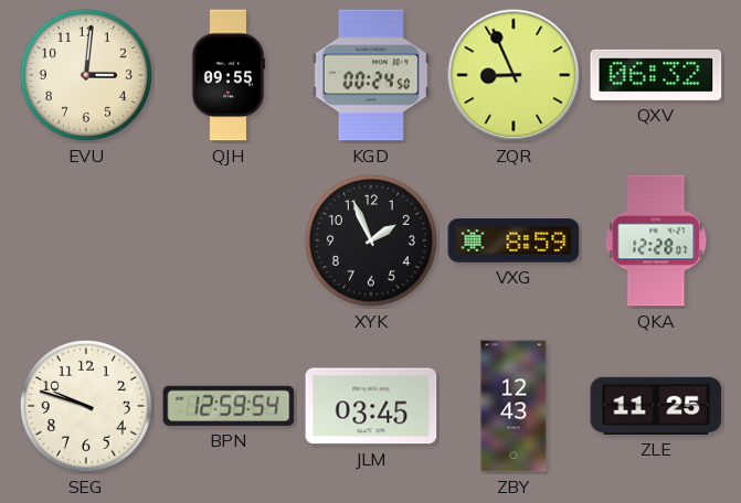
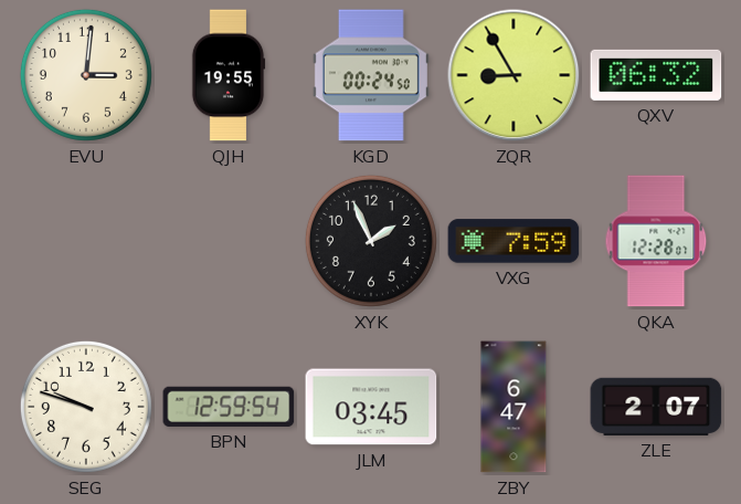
QJH: 09:55 -> 19:55 (229, 75)
ZQR: 8:56 -> 8:55 (514, 75)
VXG: 8:59 -> 7:59 (514, 241)
ZBY: 12:43 -> 6:47 (514, 407)
ZLE: 11:25 -> 2:07 (656, 407)
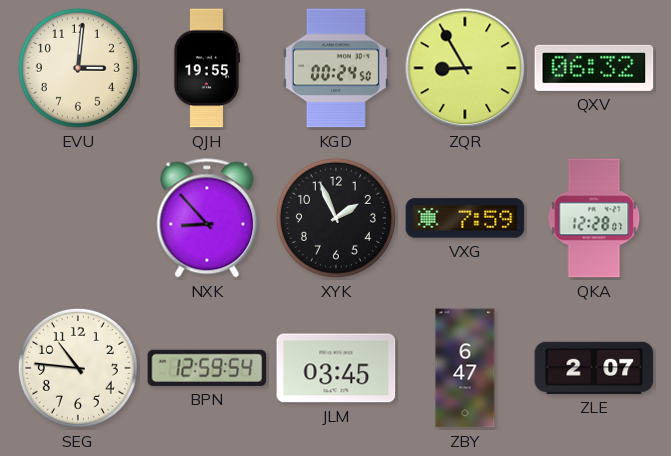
NXK: none -> 8:53 (207, 218)
SEG: 9:48 -> 10:46 (78, 368)
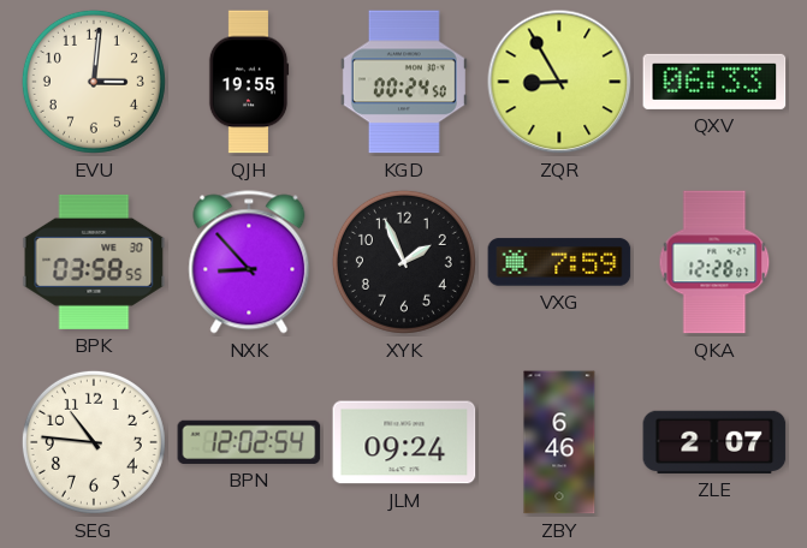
QXV: 06:32 -> 06:33 (714, 82)
BPK: none -> 03:58 (94, 262)
BPN: 12:59 -> 12:02 (249, 442)
JLM: 03:45 -> 09:24 (404, 442)
ZBY: 6:47 -> 6:46 (559, 442)
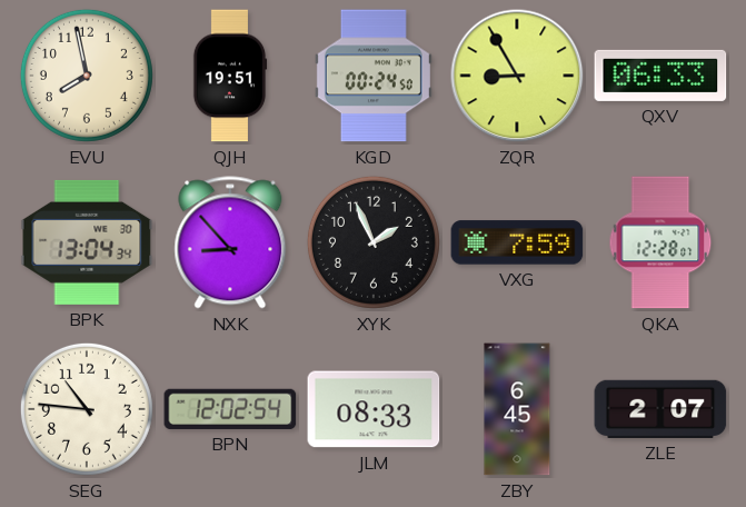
EVU: 3:01 -> 7:58 (87, 76)
QJH: 19:55 -> 19:51 (230, 76)
BPK: 03:58 -> 13:04 (87, 242)
JLM: 09:24 -> 08:33 (374, 409)
ZBY: 6:46 -> 6:45 (517, 409)
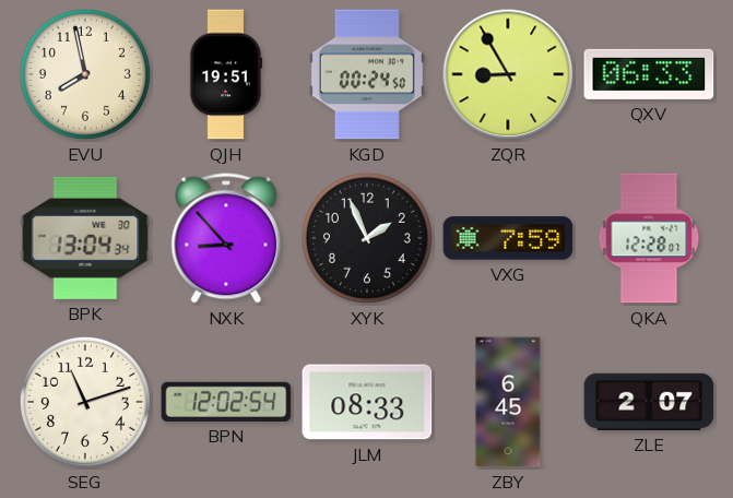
SEG: 10:46 -> 11:12 (85, 402)
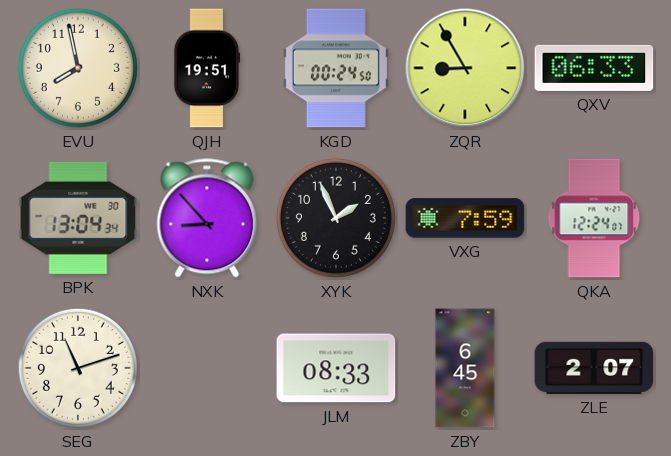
QKA: 12:28 -> 12:24 (594, 218)
BPN: 12:02 -> none (226, 402)
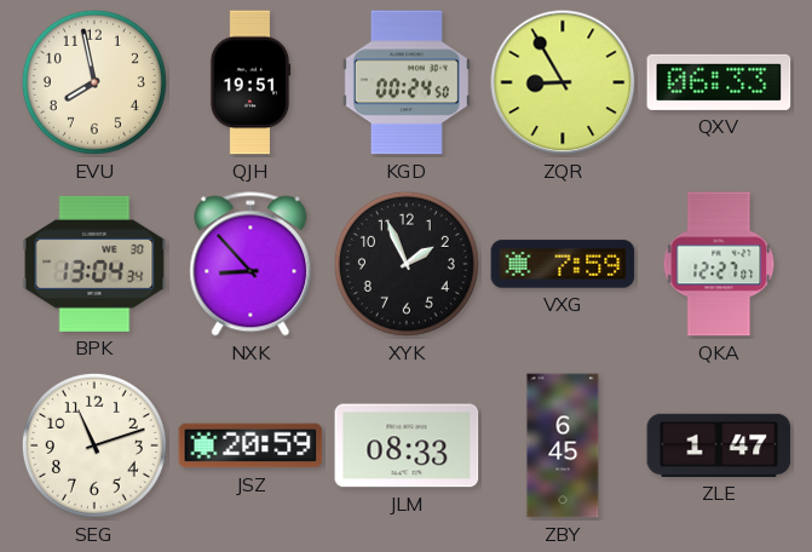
QKA: 12:24 -> 12:27 (719, 264)
JSZ: none -> 20:59 (250, 445)
ZLE: 2:07 -> 1:47 (719, 445)
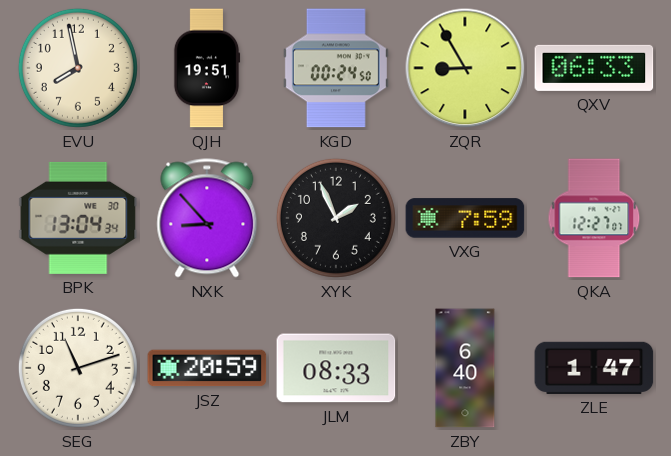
ZBY: 6:45 -> 6:40 (465, 368)
